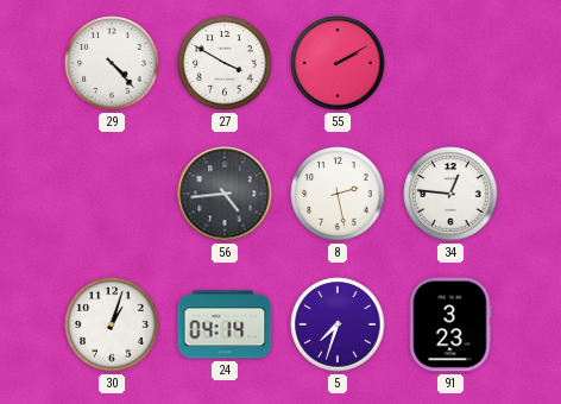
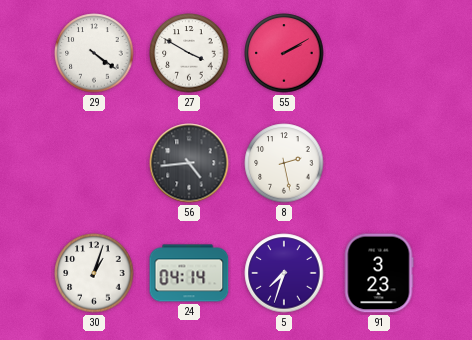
29: 4:23 -> 4:21 (94, 53)
34: 12:46 -> none (450, 194)
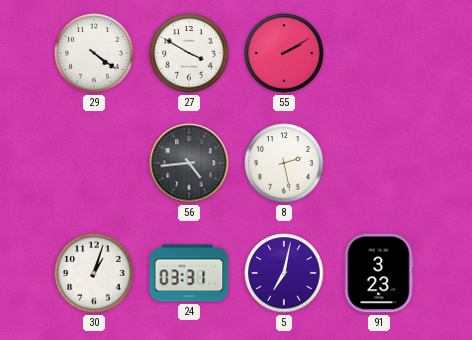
24: 04:14 -> 03:31 (189, 273)
5: 7:33 -> 7:02 (284, 273)
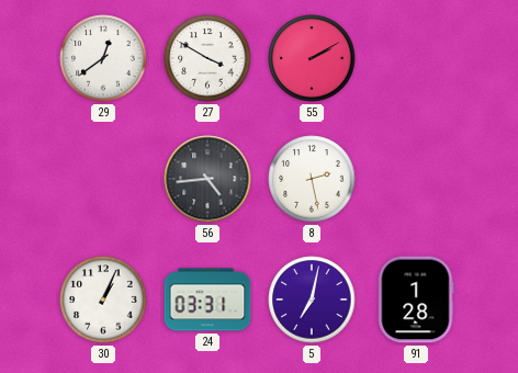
29: 4:21 -> 12:39 (103, 58)
30: 1:03 -> 1:04 (103, 299)
91: 3:23 -> 1:28 (416, 299)
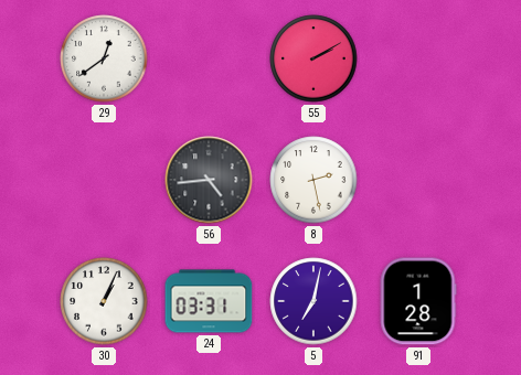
27: 3:50 -> none (207, 58)
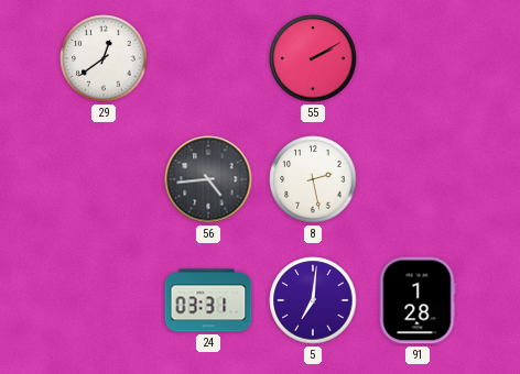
30: 1:04 -> none (104, 301)
5: 7:02 -> 7:01 (313, 300)
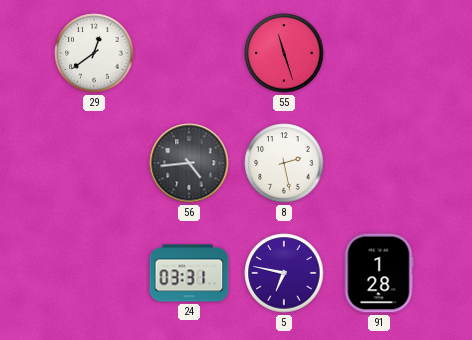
55: 2:10 -> 11:27 (284, 53)
5: 7:01 -> 6:47 (284, 273)
